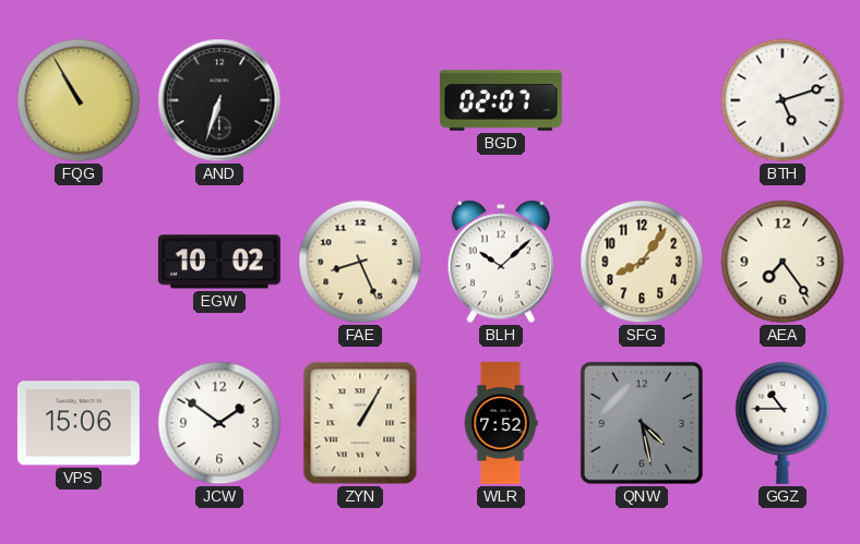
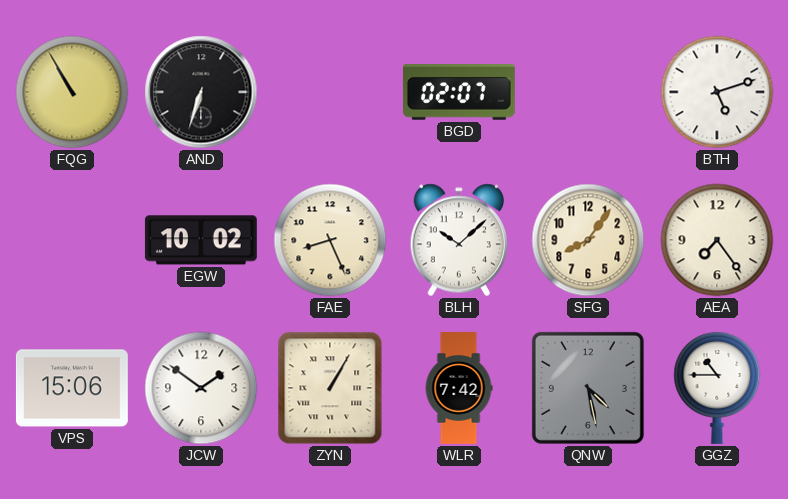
WLR: 7:52 -> 7:42 (459, 389)
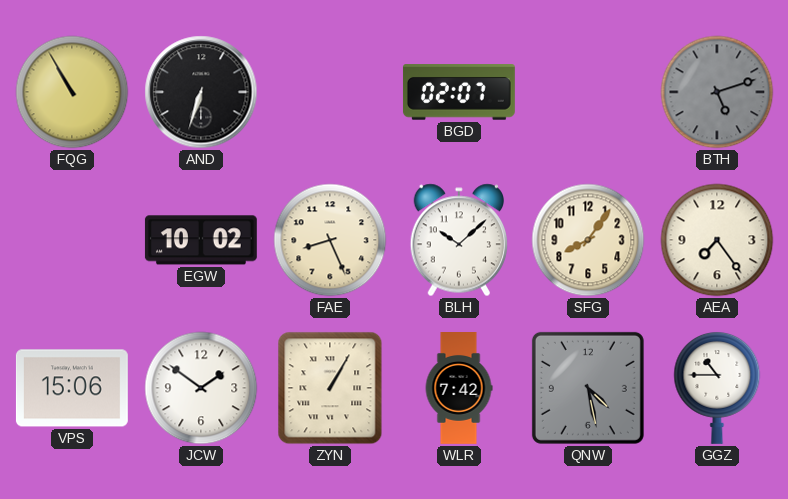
BTH dial: white -> grey (717, 92)
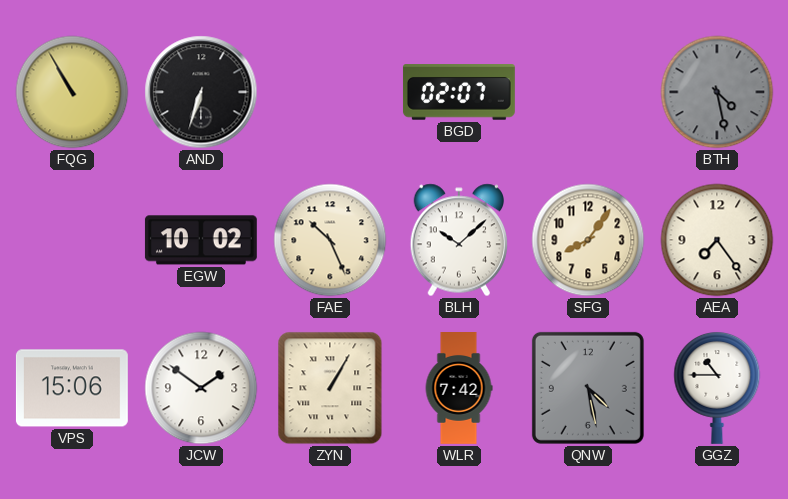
BTH: 5:12 -> 4:28 (717, 92)
FAE: 8:26 -> 10:26 (330, 240)
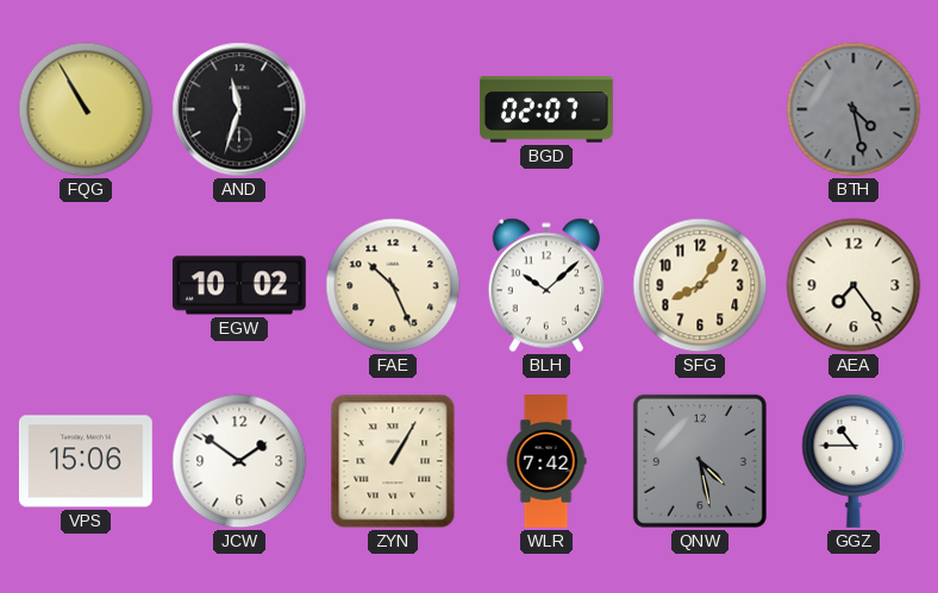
AND: 6:33 -> 11:33 (239, 109)
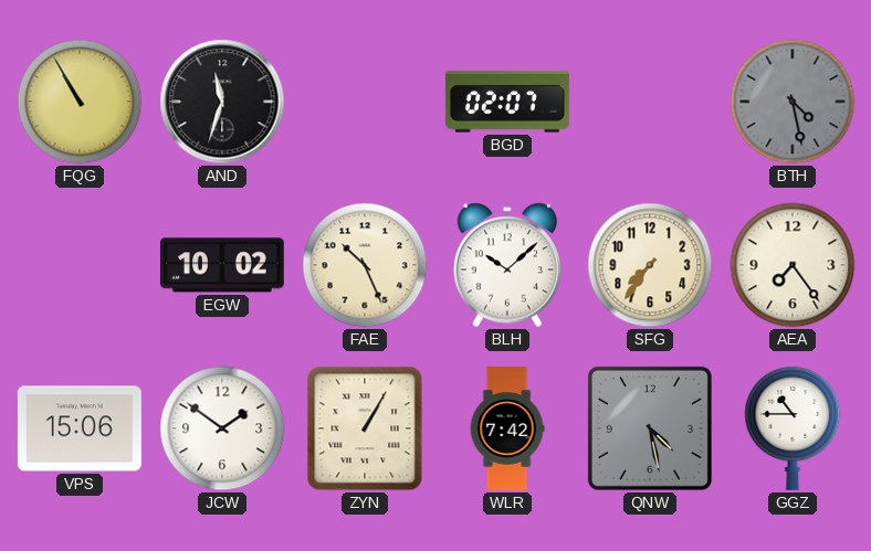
SFG: 8:06 -> 7:36 (650, 265)
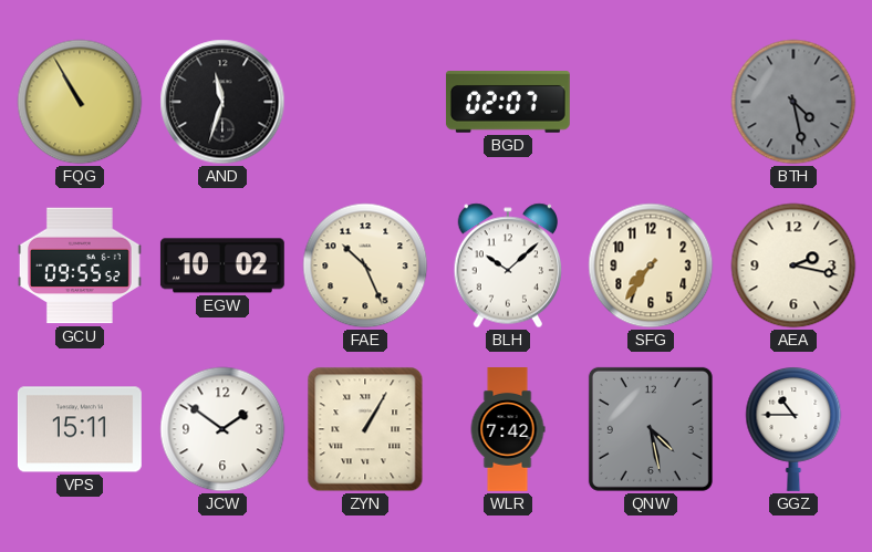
GCU: none -> 09:55 (80, 265)
AEA: 7:24 -> 2:17 (793, 265)
VPS: 15:06 -> 15:11 (80, 429)
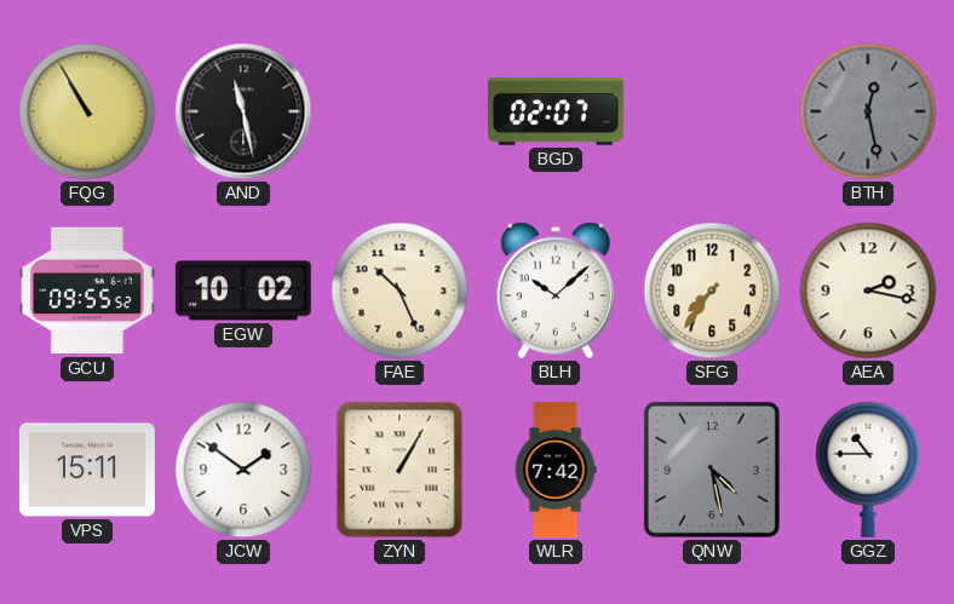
AND: 11:33 -> 11:28 (243, 111)
BTH: 4:28 -> 12:28 (868, 111)
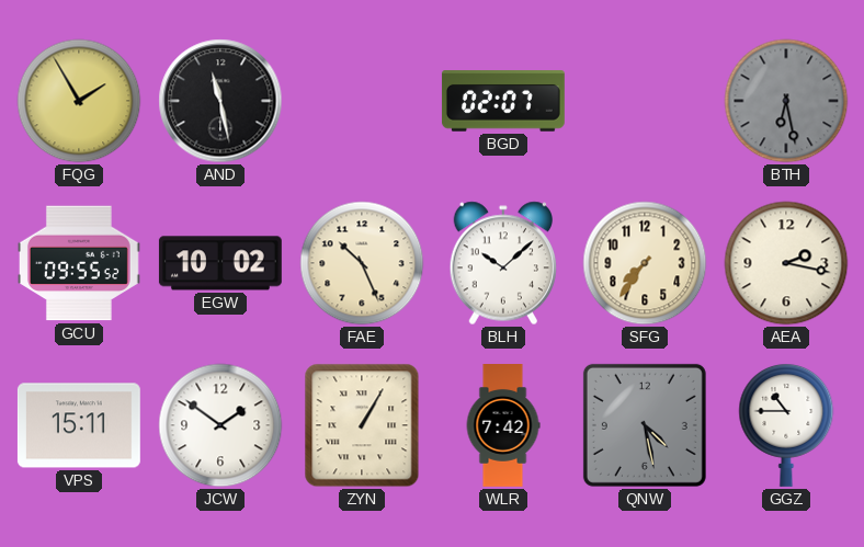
FQG: 10:55 -> 1:55 (79, 101)
BTH: 12:28 -> 6:28 (786, 101)
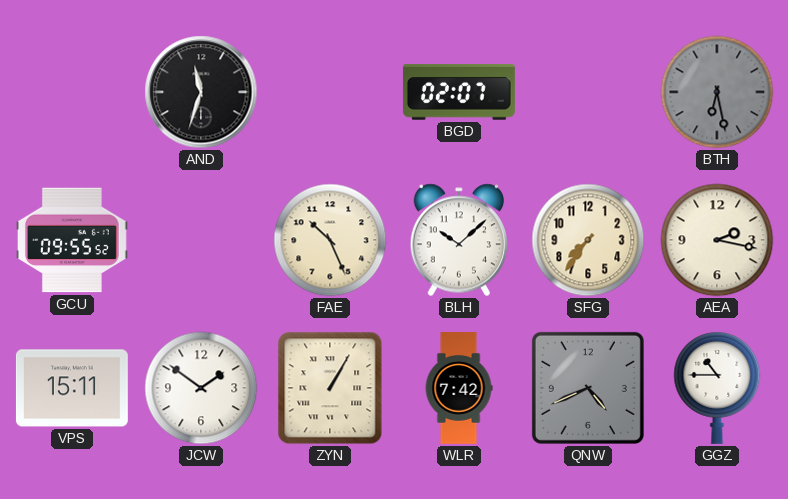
FQG: 1:55 -> none (79, 101)
AND: 11:28 -> 11:33 (201, 92)
EGW: 10:02 -> none (220, 263)
QNW: 4:28 -> 4:41 (588, 388)
